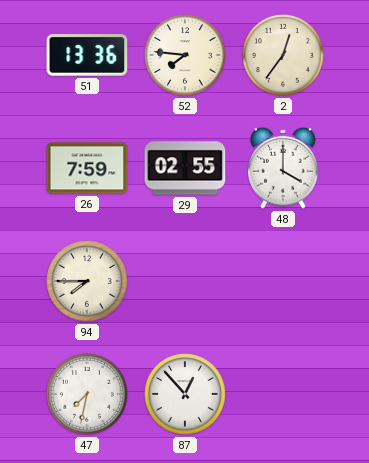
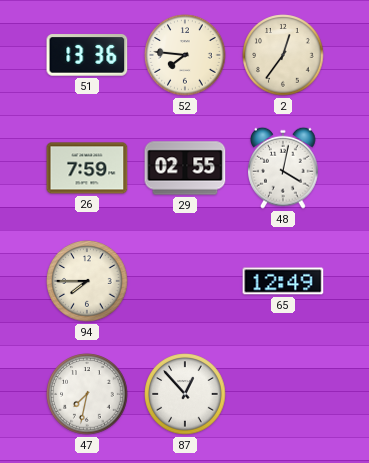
48: 4:00 -> 4:02 (284, 168)
65: none -> 12:49 (283, 281)
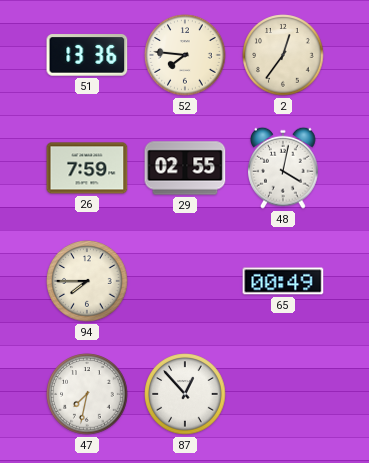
65: 12:49 -> 00:49 (283, 281)
